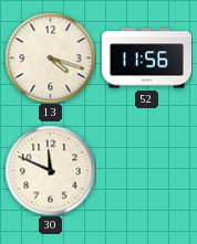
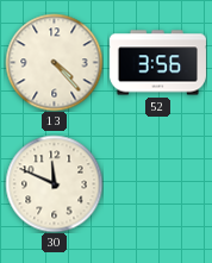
13: 4:18 -> 4:23 (54, 62)
52: 11:56 -> 3:56 (157, 63)
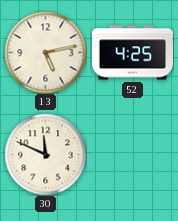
13: 4:23 -> 5:13 (45, 52)
52: 3:56 -> 4:25 (132, 53)
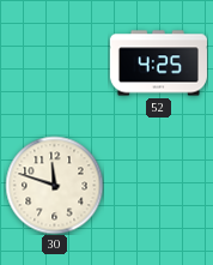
13: 5:13 -> none (45, 52)
30: 11:49 -> 11:48 (54, 185)
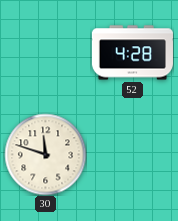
52: 4:25 -> 4:28 (132, 53)
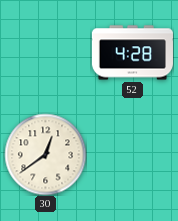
30: 11:48 -> 12:39 (45, 154)
